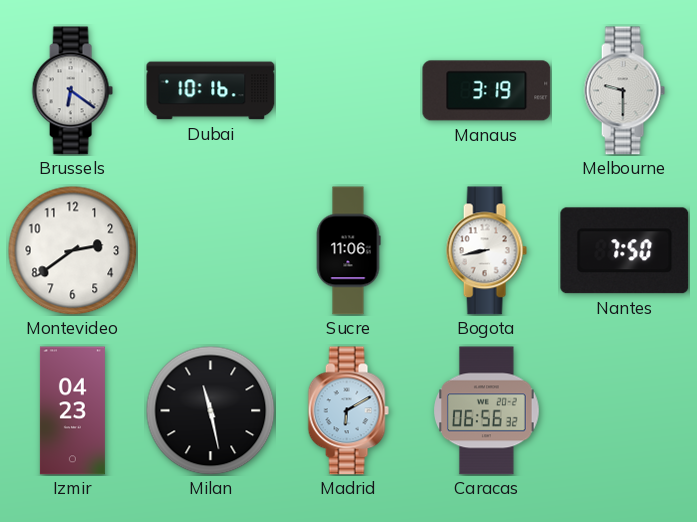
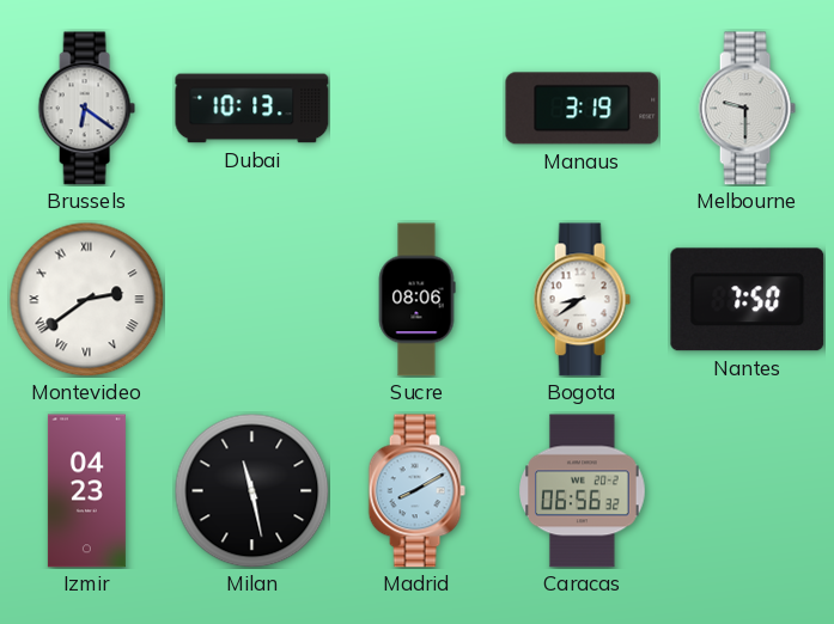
Dubai: 10:16 -> 10:13 (252, 109)
Montevideo numerals: Arabic -> Roman (86, 299)
Sucre: 11:06 -> 08:06 (416, 300)
Bogota: 8:43 -> 8:39 (582, 300)
Madrid: 6:10 -> 8:10 (416, 491)
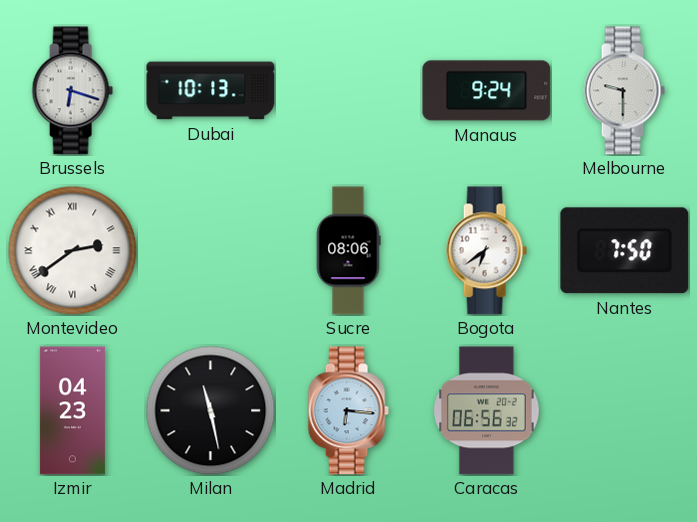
Brussels: 6:21 -> 6:18 (72, 91)
Manaus: 3:19 -> 9:24 (487, 91)
Bogota: 8:39 -> 6:39 (486, 251)
Madrid: 8:10 -> 6:16 (348, 411)
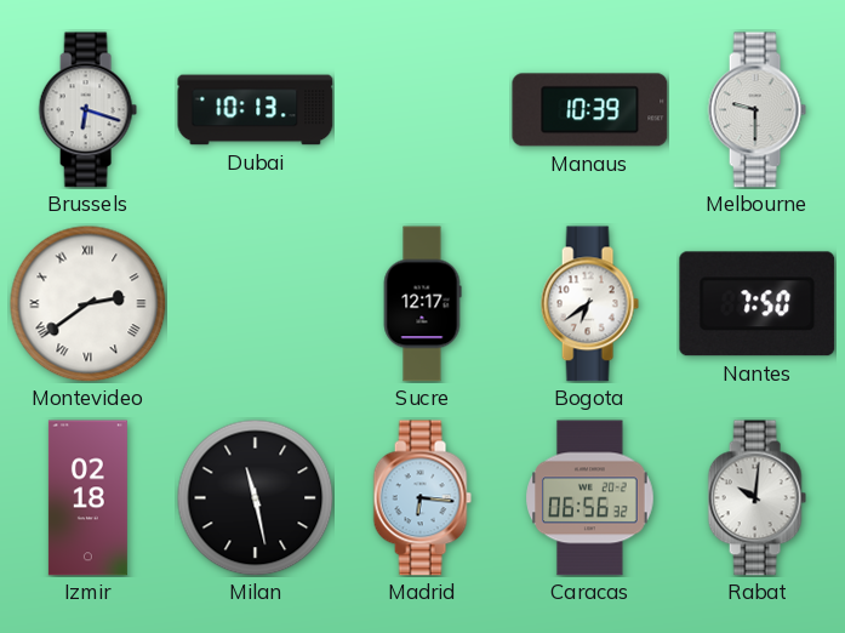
Manaus: 9:24 -> 10:39 (590, 110)
Sucre: 08:06 -> 12:17 (422, 304)
Izmir: 04:23 -> 02:18 (87, 498)
Rabat: none -> 10:01 (756, 498)
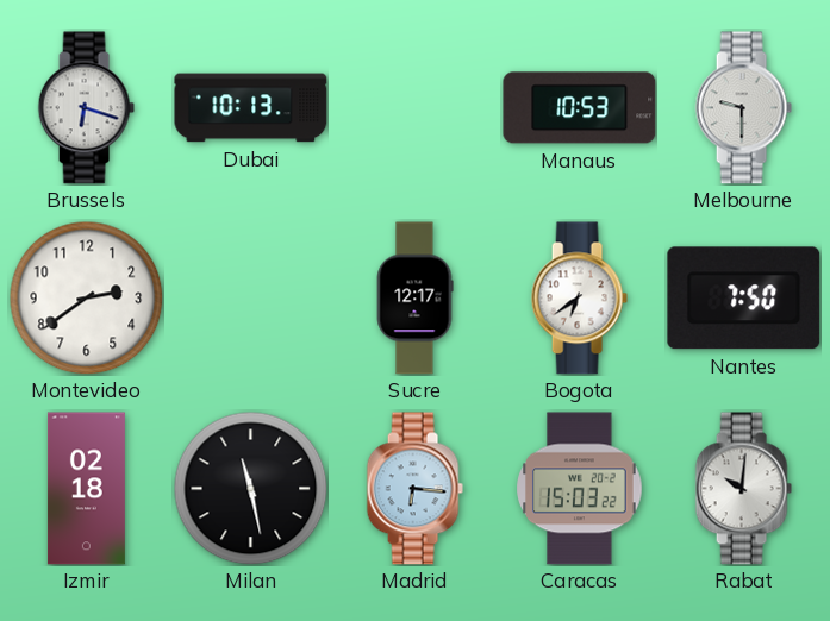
Manaus: 10:39 -> 10:53 (580, 108)
Montevideo numerals: Roman -> Arabic (86, 297)
Caracas: 06:56 -> 15:03 (580, 489)
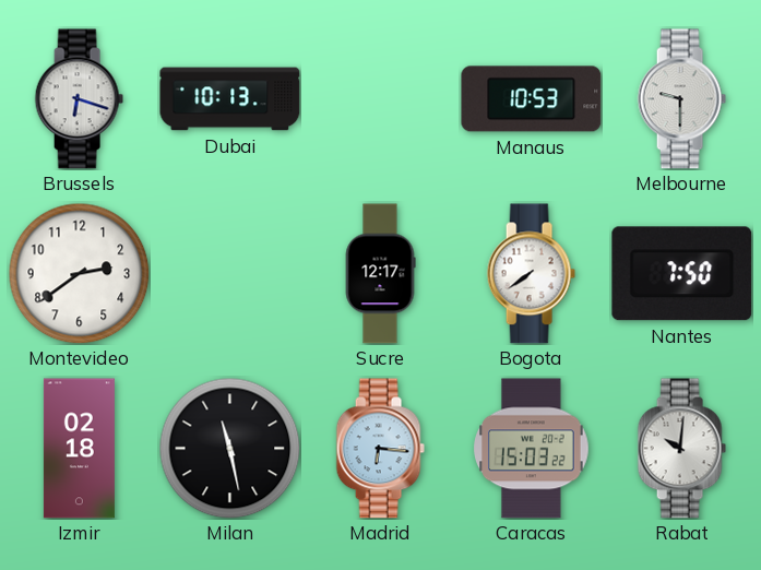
Bogota: 6:39 -> 7:39 (531, 274)
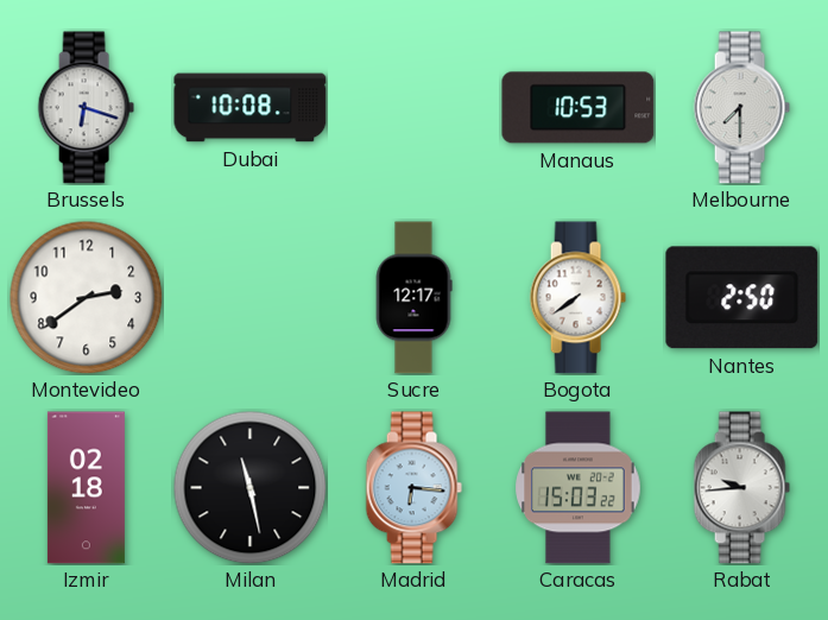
Dubai: 10:13 -> 10:08 (251, 108)
Melbourne: 9:30 -> 7:30 (741, 108)
Nantes: 7:50 -> 2:50 (742, 298)
Rabat: 10:01 -> 9:44 (741, 488)
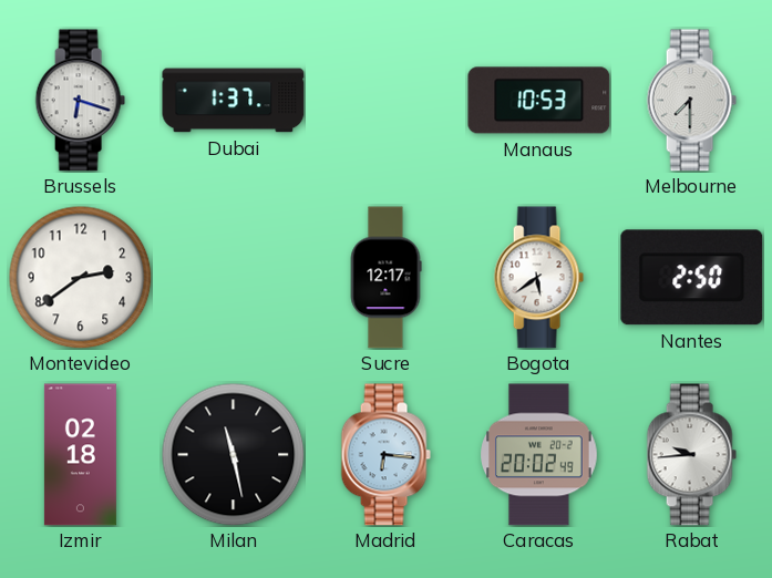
Dubai: 10:08 -> 1:37 (234, 101)
Bogota: 7:39 -> 5:39 (538, 278)
Caracas: 15:03 -> 20:02 (539, 455)
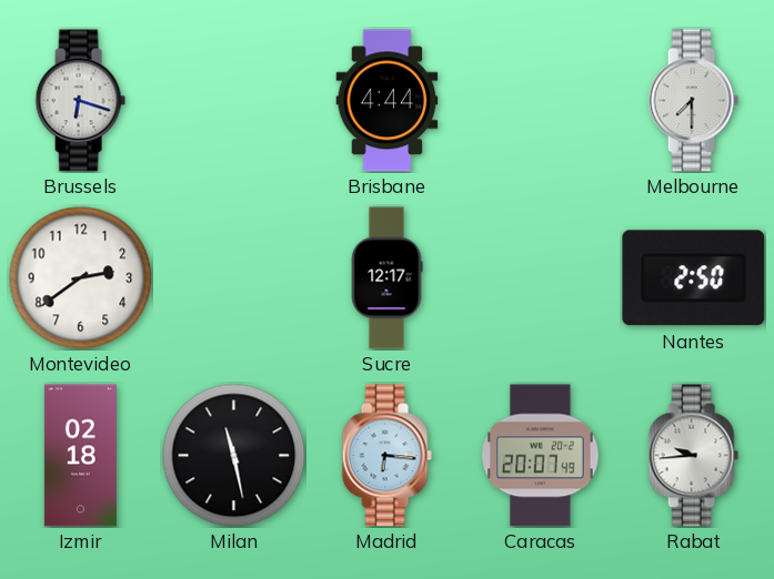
Dubai: 1:37 -> none (234, 101)
Brisbane: none -> 4:44 (388, 101)
Manaus: 10:53 -> none (539, 101)
Bogota: 5:39 -> none (538, 278)
Caracas: 20:02 -> 20:07 (541, 456)
